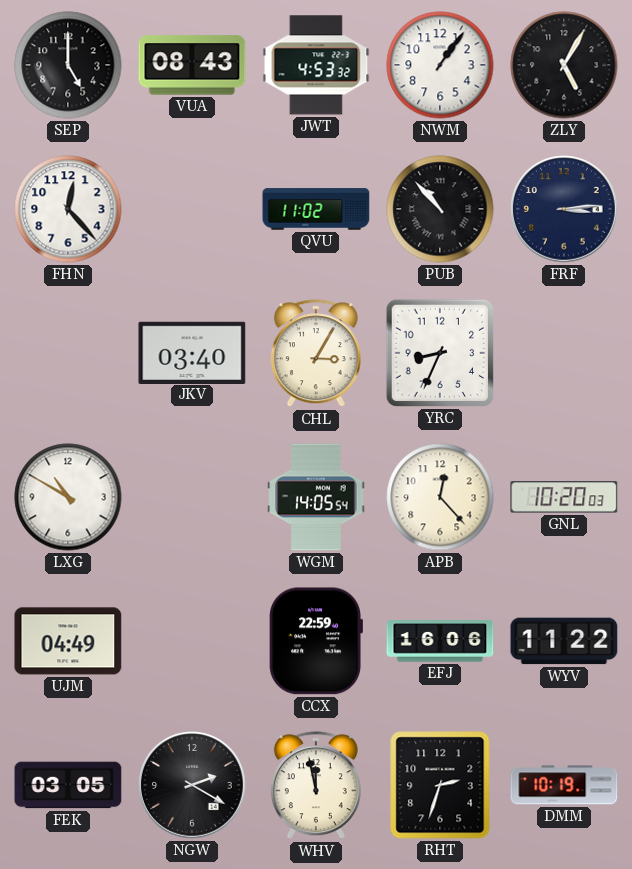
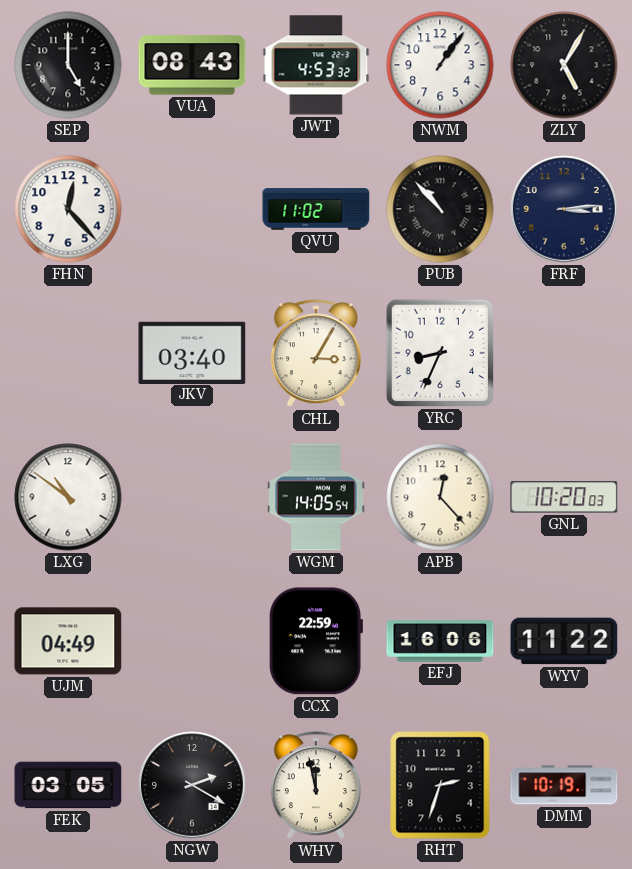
LXG: 10:50 -> 10:51 (68, 497)
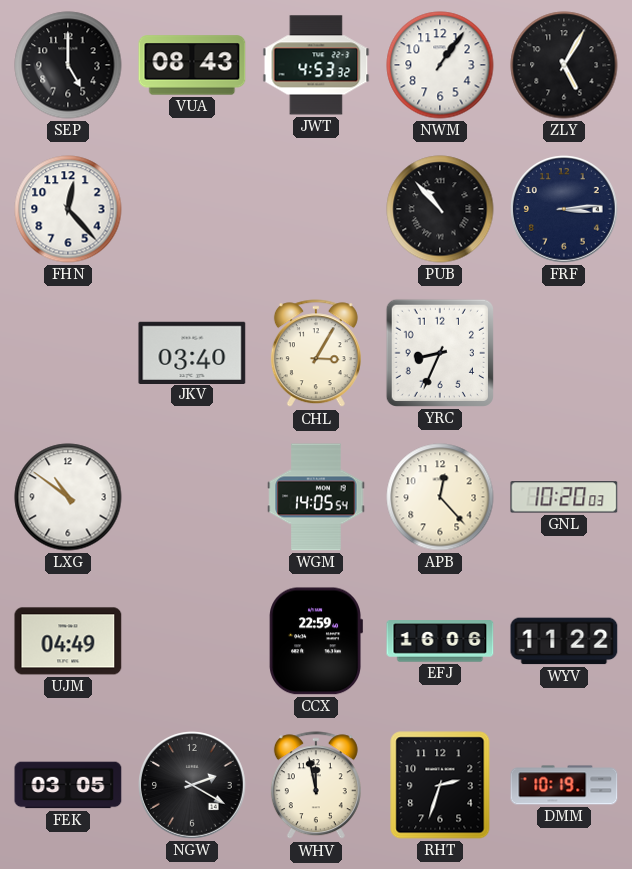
QVU: 11:02 -> none (316, 209)
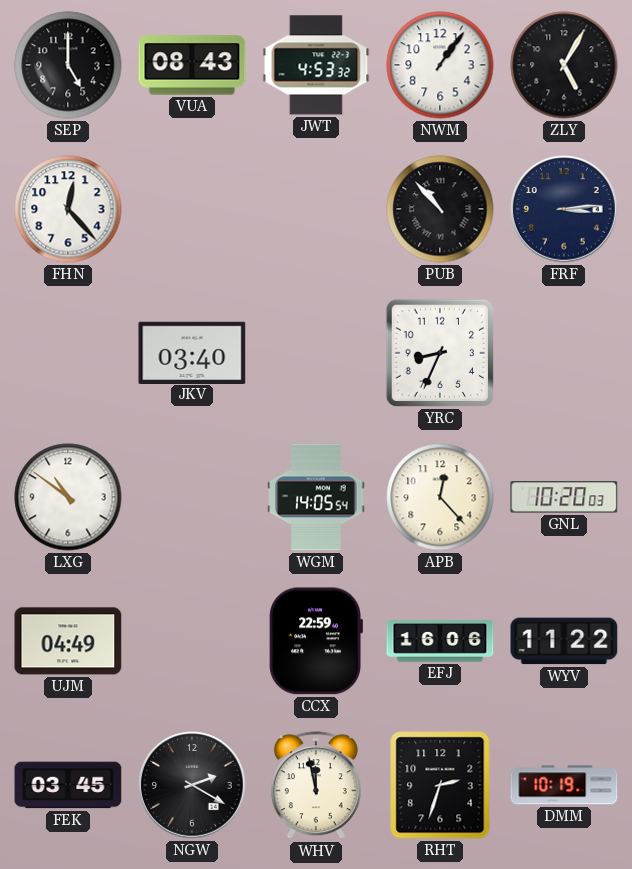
CHL: 3:05 -> none (316, 354)
FEK: 03:05 -> 03:45 (68, 785)
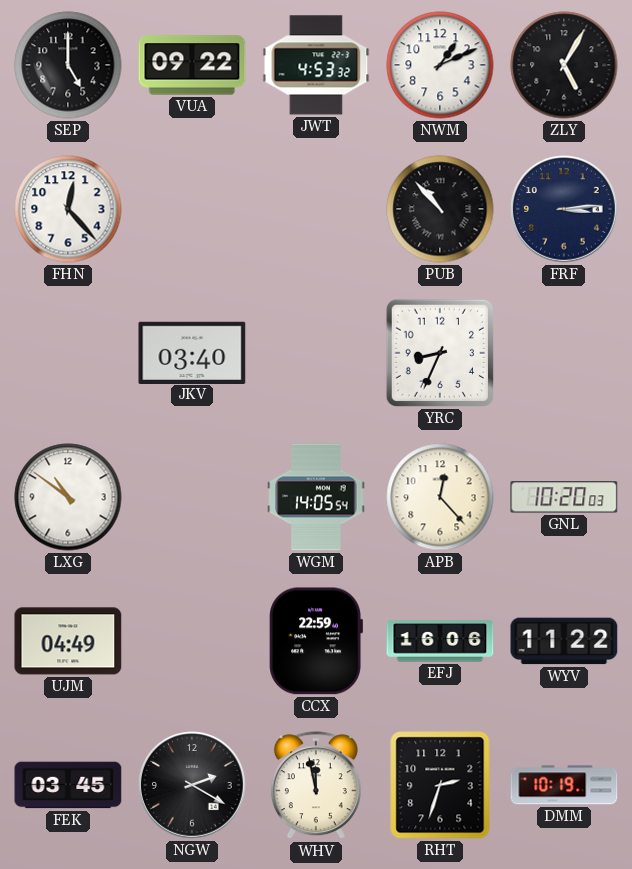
VUA: 08:43 -> 09:22 (192, 65)
NWM: 1:06 -> 1:11 (440, 65)
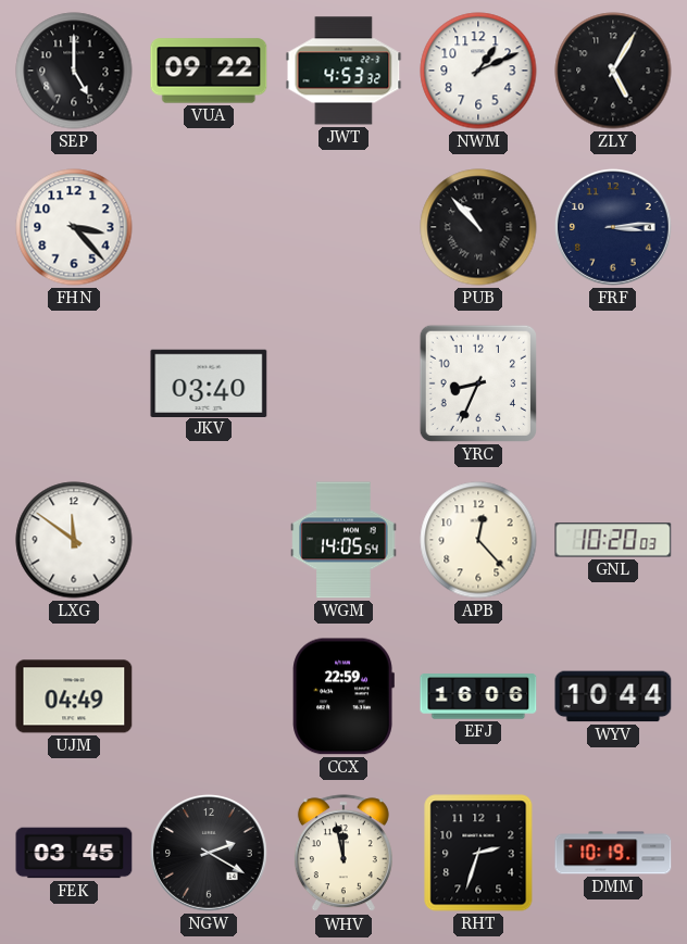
FHN: 12:23 -> 3:23 (74, 227)
LXG: 10:51 -> 11:51 (74, 540)
WYV: 11:22 -> 10:44 (613, 696)
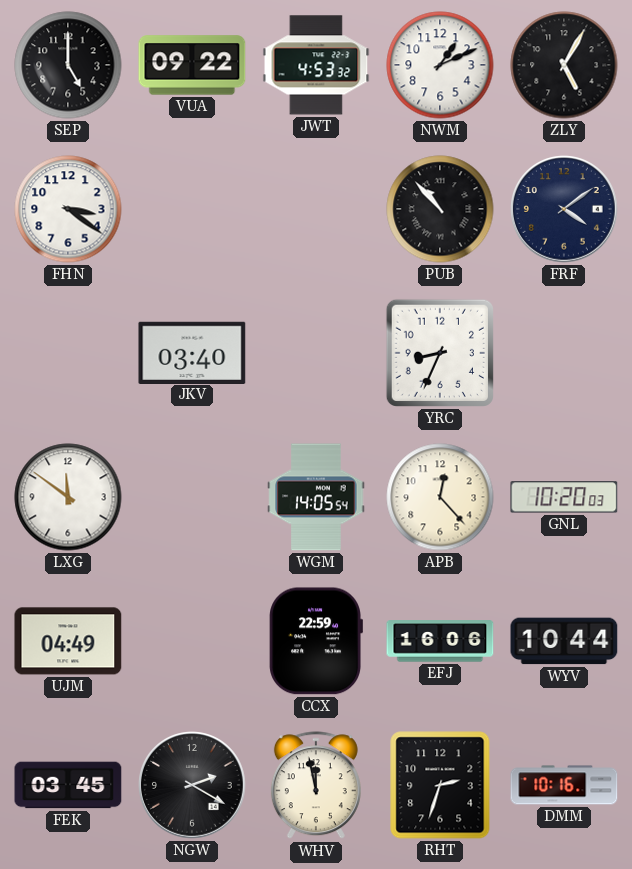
FHN: 3:23 -> 3:21 (68, 209)
FRF: 3:14 -> 4:09 (565, 210)
DMM: 10:19 -> 10:16 (564, 785)
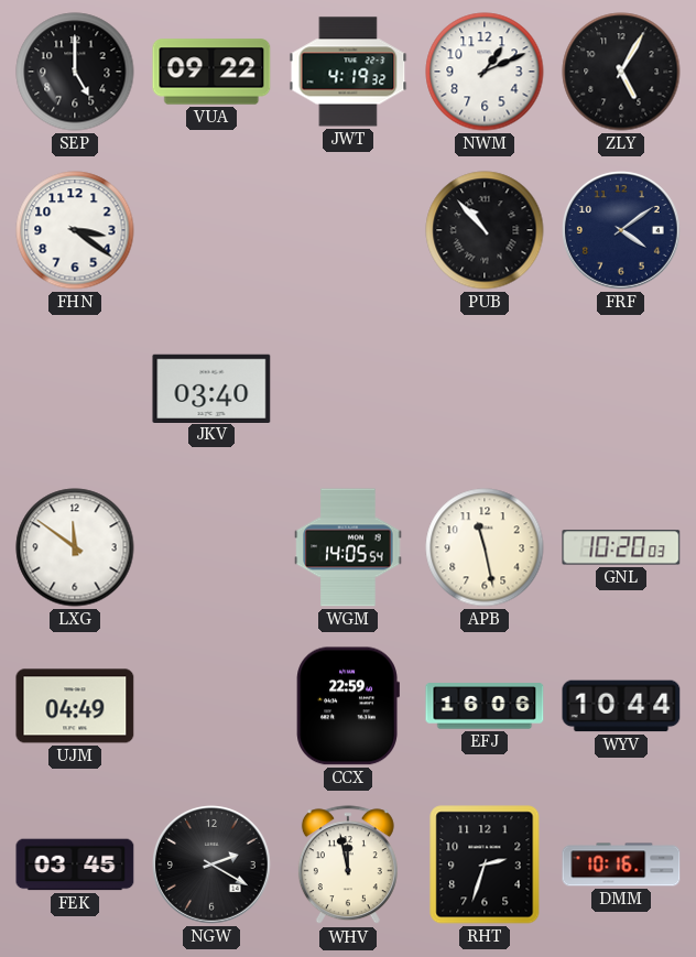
JWT: 4:53 -> 4:19 (348, 72)
YRC: 8:34 -> none (440, 353)
APB: 12:23 -> 11:28 (485, 547)
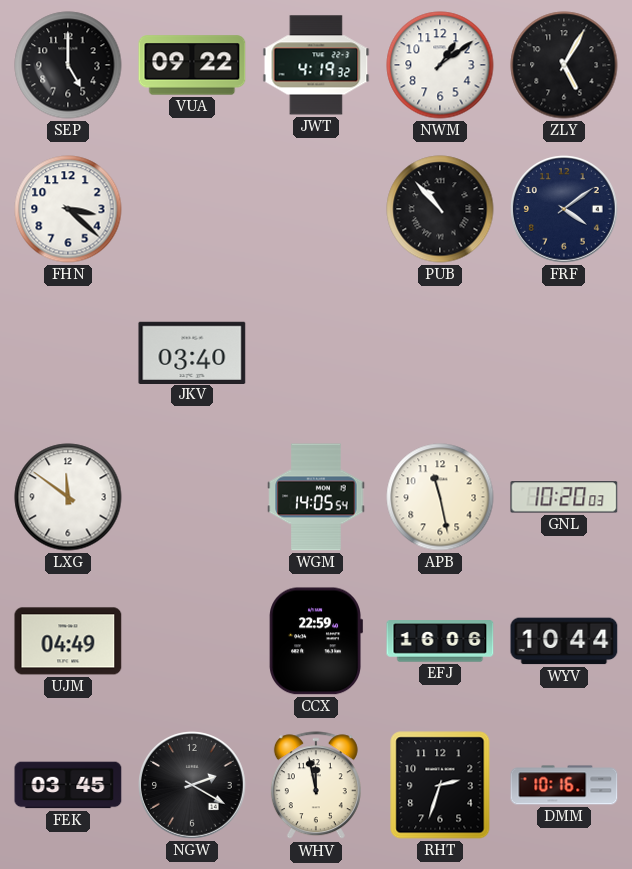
NWM: 1:11 -> 1:09 (440, 65)
FHN: 3:21 -> 3:22 (68, 209)
